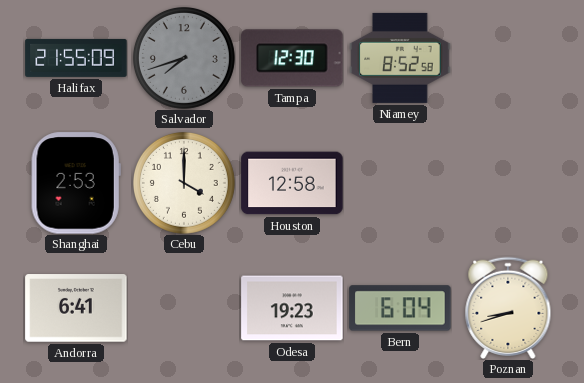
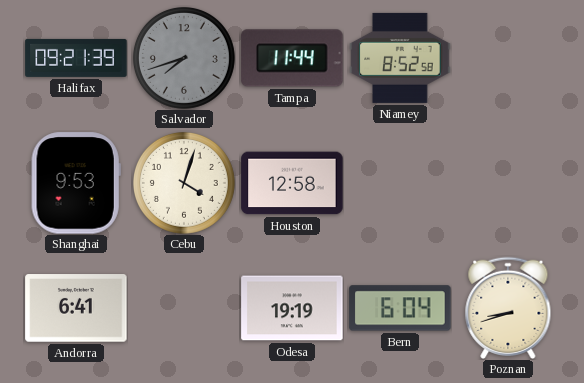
Halifax: 21:55 -> 09:21 (76, 58)
Tampa: 12:30 -> 11:44 (292, 58)
Shanghai: 2:53 -> 9:53 (76, 183)
Cebu: 4:00 -> 4:03 (184, 183)
Odesa: 19:23 -> 19:19 (292, 308)
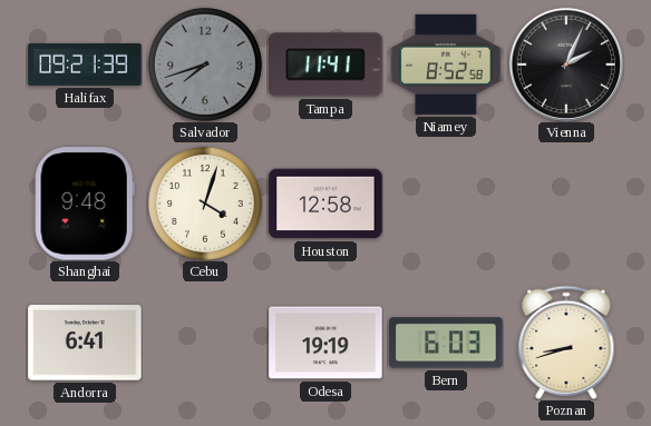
Tampa: 11:44 -> 11:41 (325, 65)
Vienna: none -> 2:04 (566, 65)
Shanghai: 9:53 -> 9:48 (85, 204)
Bern: 6:04 -> 6:03 (446, 343)
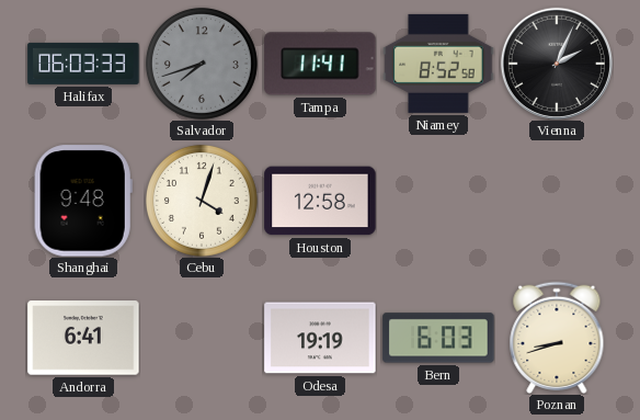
Halifax: 09:21 -> 06:03 (83, 64)
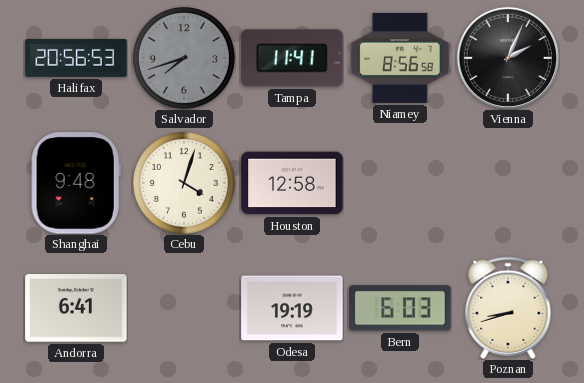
Halifax: 06:03 -> 20:56 (76, 58)
Niamey: 8:52 -> 8:56 (400, 58)
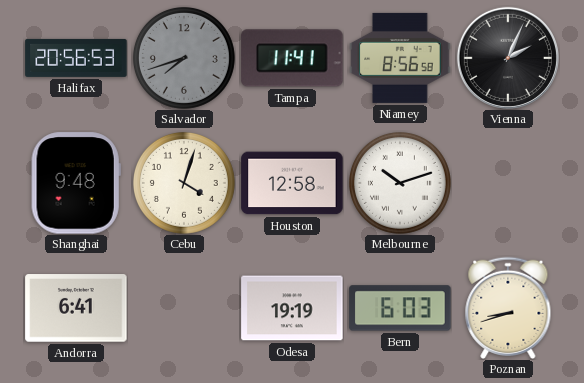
Melbourne: none -> 10:12 (400, 183)
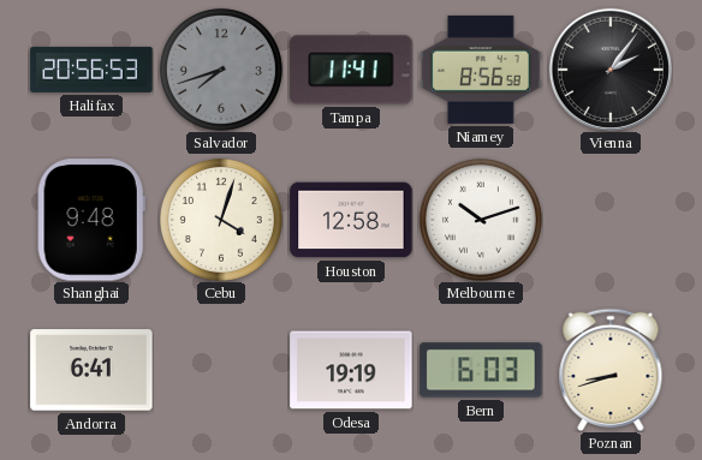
Vienna: 2:04 -> 2:06 (611, 70)
